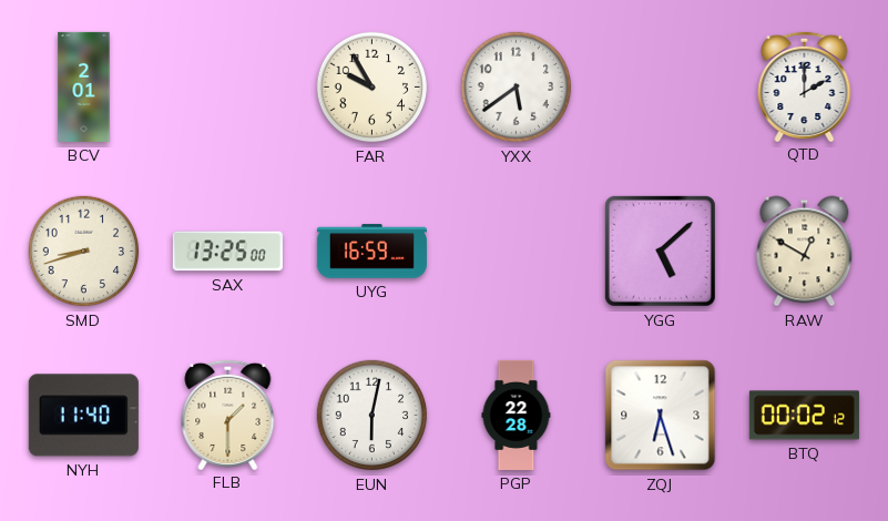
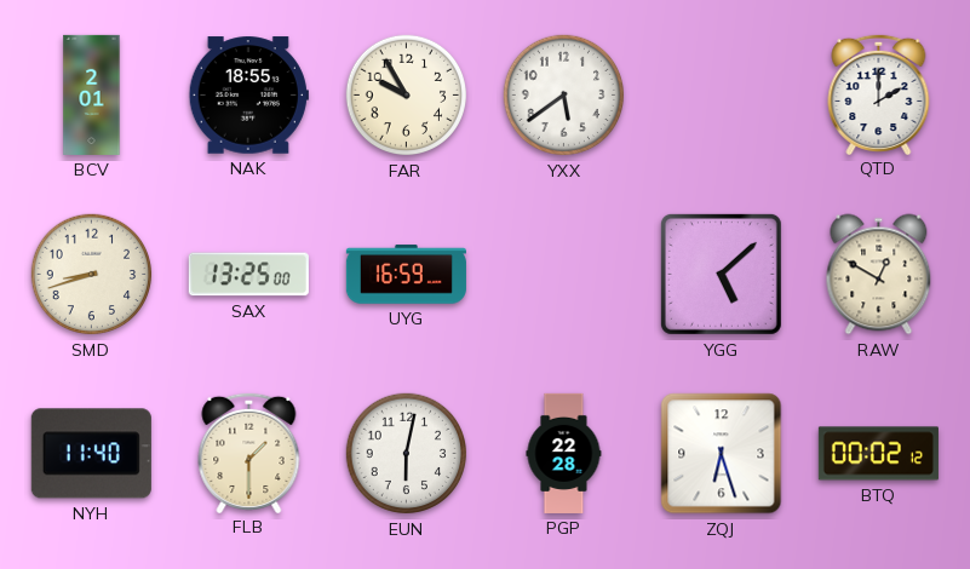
NAK: none -> 18:55 (248, 96)
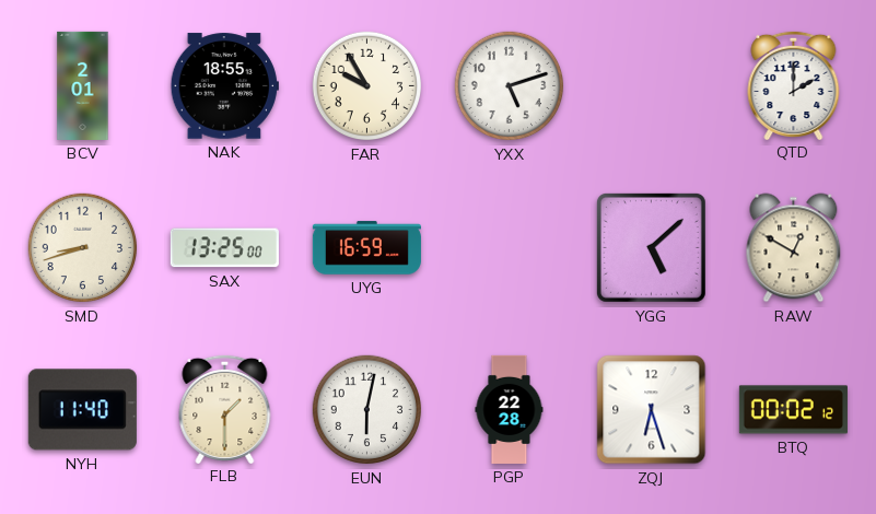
YXX: 5:39 -> 5:12 (510, 86)
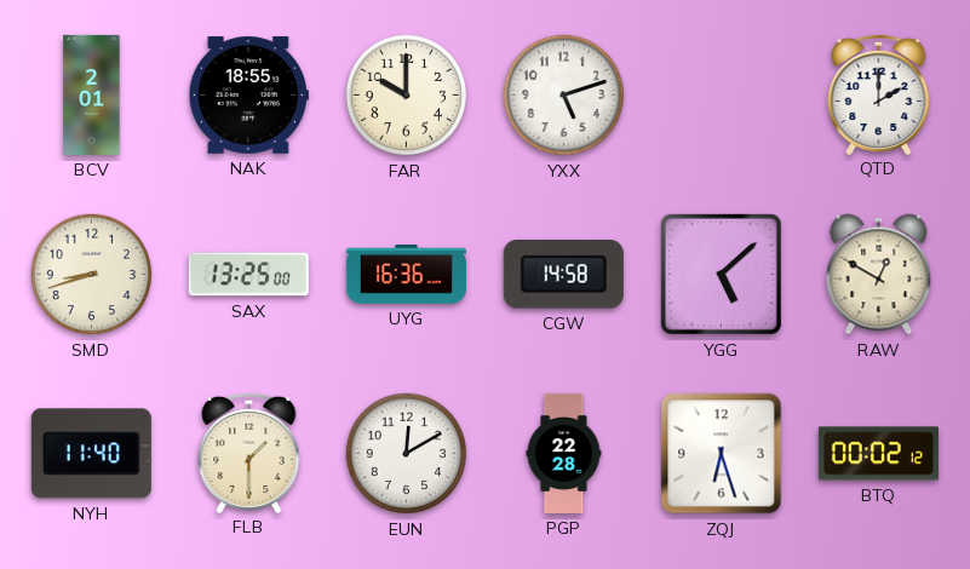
FAR: 9:55 -> 10:00 (407, 96)
UYG: 16:59 -> 16:36 (406, 275)
CGW: none -> 14:58 (563, 275)
EUN: 6:02 -> 12:10 (407, 454)
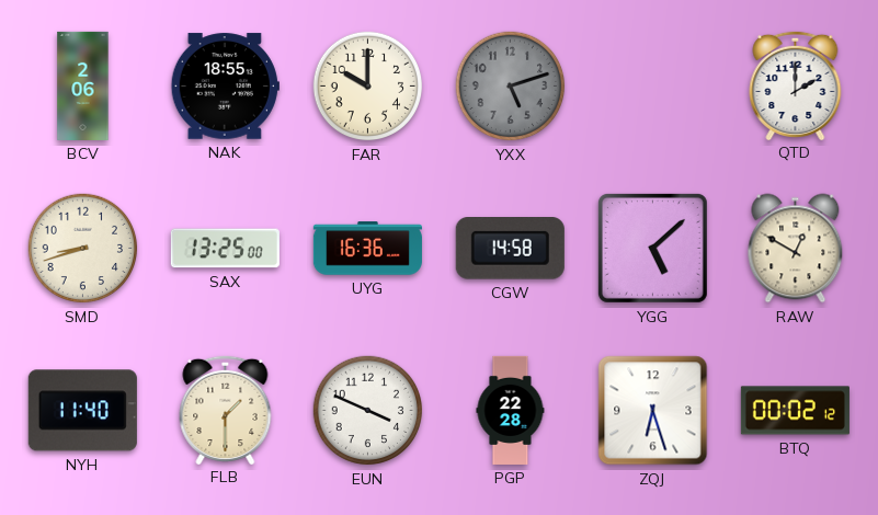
BCV: 2:01 -> 2:06 (83, 85)
YXX dial: white -> grey (511, 87)
EUN: 12:10 -> 3:49 (368, 411)
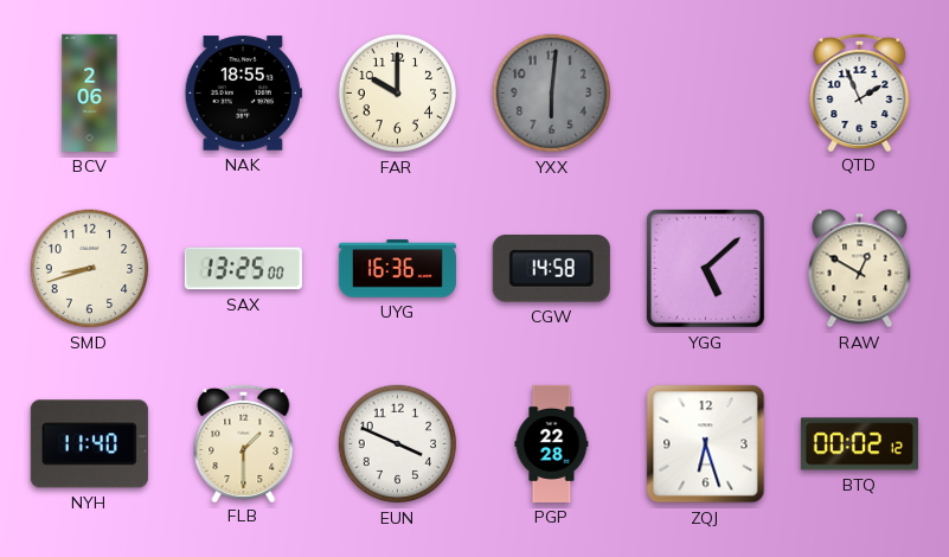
YXX: 5:12 -> 6:01 (552, 94)
QTD: 2:00 -> 1:56 (860, 91)
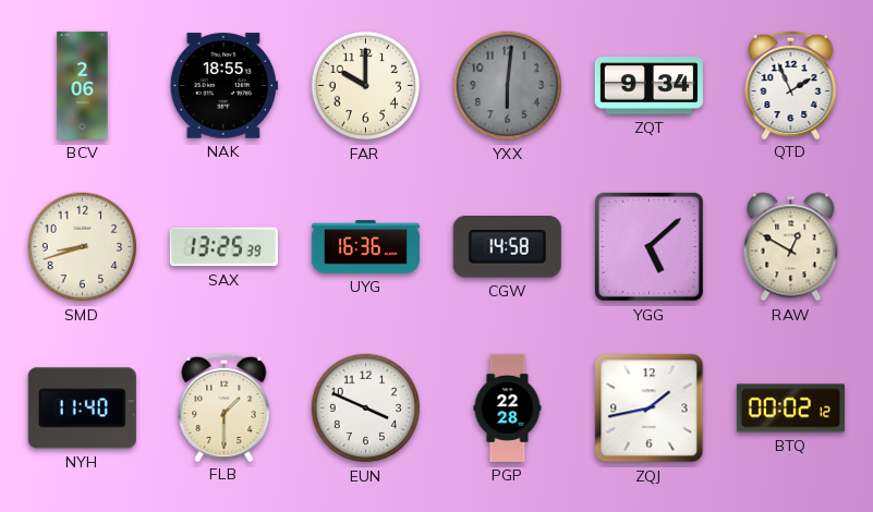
ZQT: none -> 9:34 (648, 86)
SAX: 13:25:00 -> 13:25:39 (223, 247)
ZQJ: 6:27 -> 1:43 (650, 409)
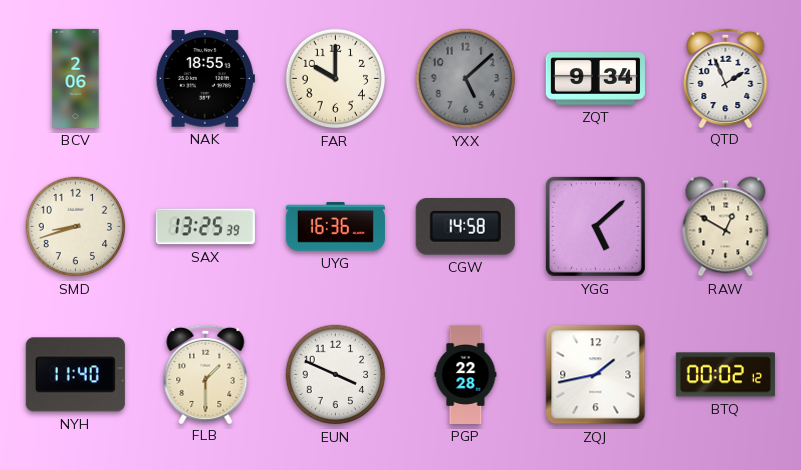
YXX: 6:01 -> 5:08 (466, 79)
